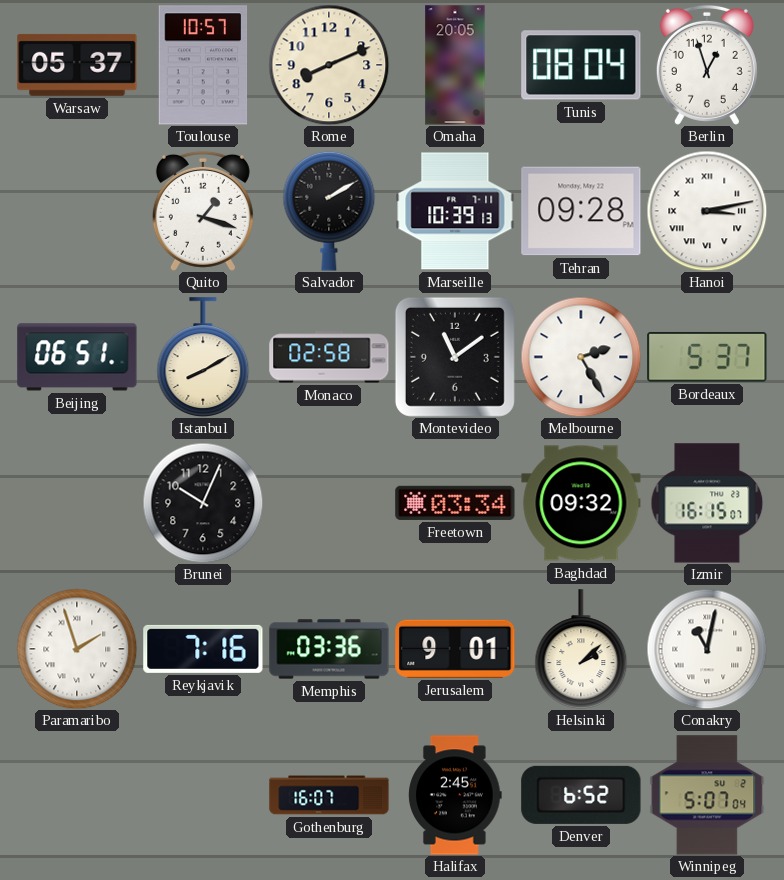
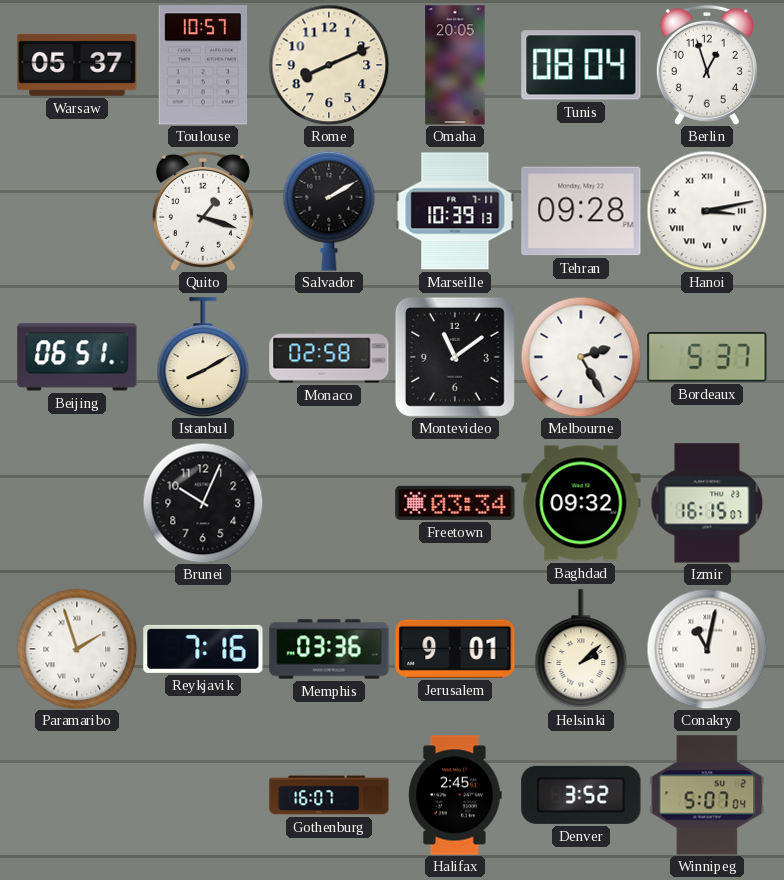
Denver: 6:52 -> 3:52 (581, 795)
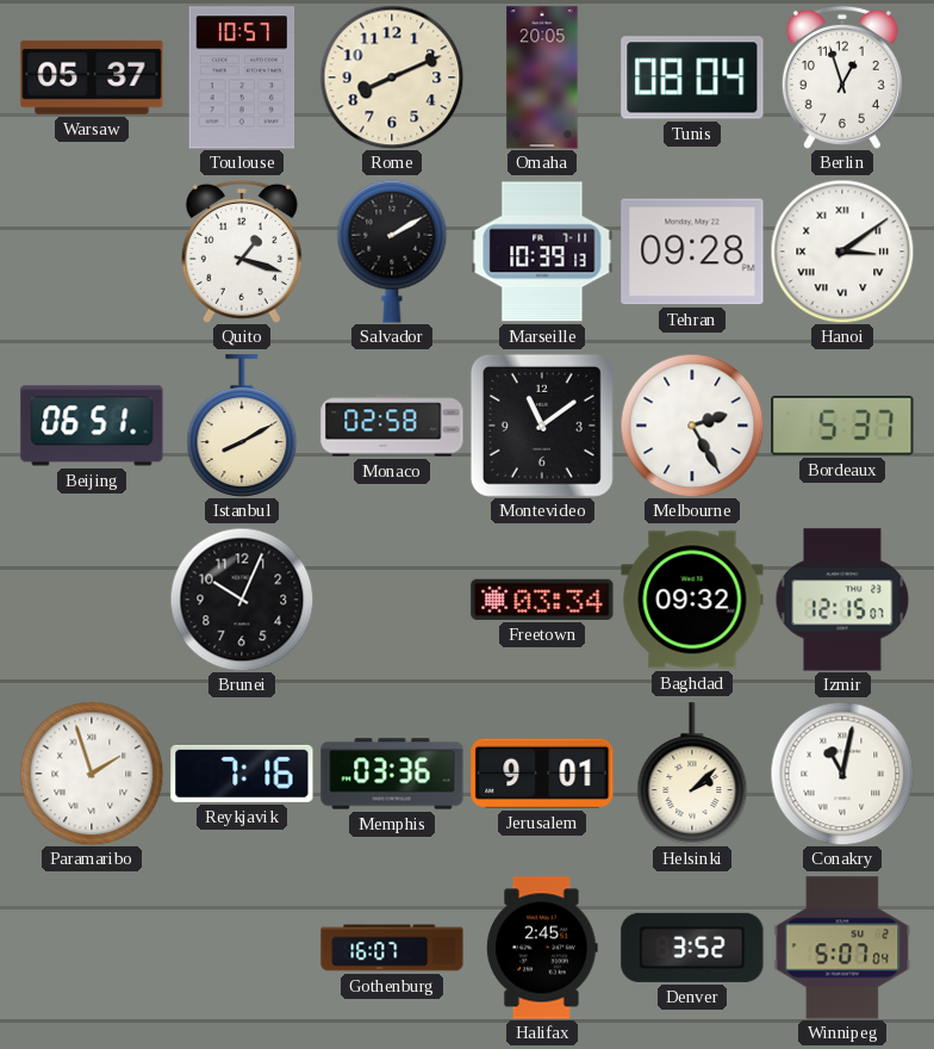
Hanoi: 3:13 -> 3:09 (842, 252)
Izmir: 16:15 -> 12:15 (842, 600)
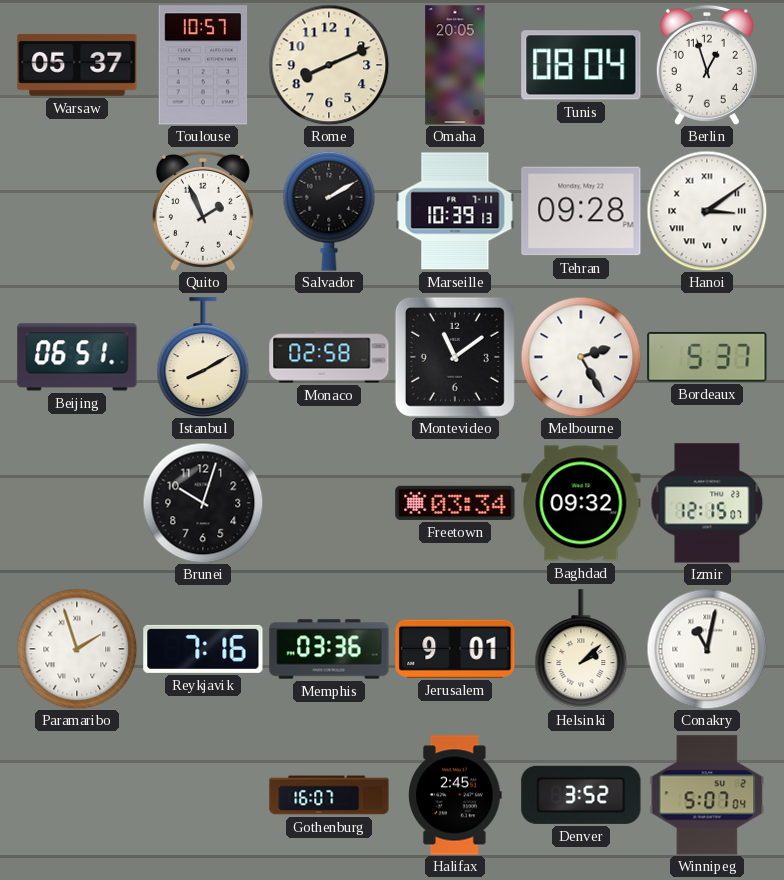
Quito: 1:18 -> 1:56 (203, 211)
Brunei: 10:04 -> 10:03 (203, 503)
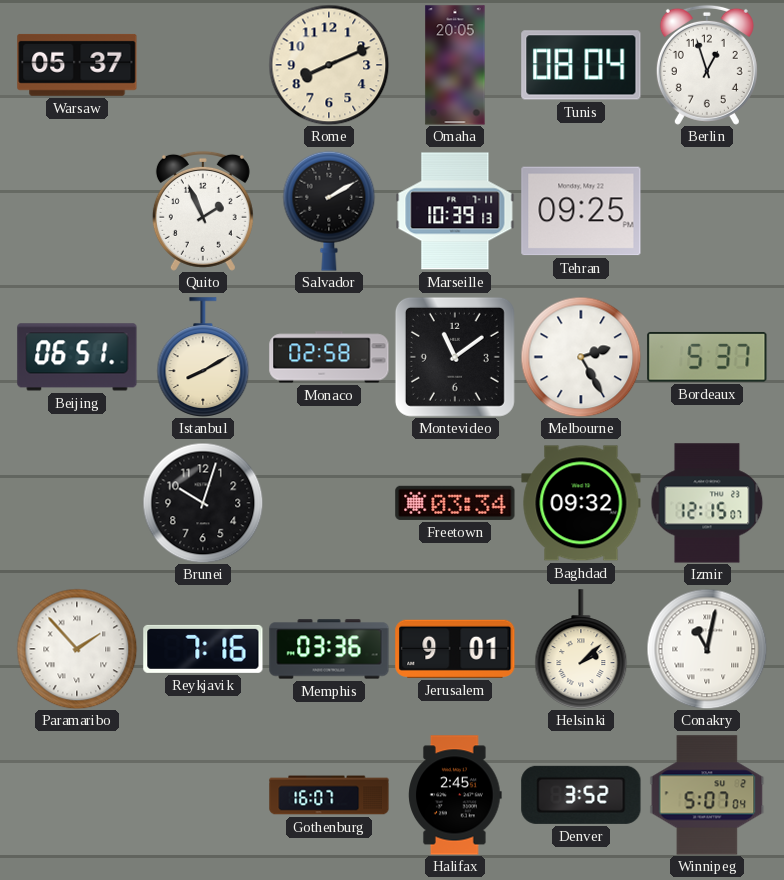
Toulouse: 10:57 -> none (203, 65)
Tehran: 09:28 -> 09:25 (581, 211)
Hanoi: 3:09 -> none (707, 211)
Paramaribo: 1:57 -> 1:53 (77, 649)
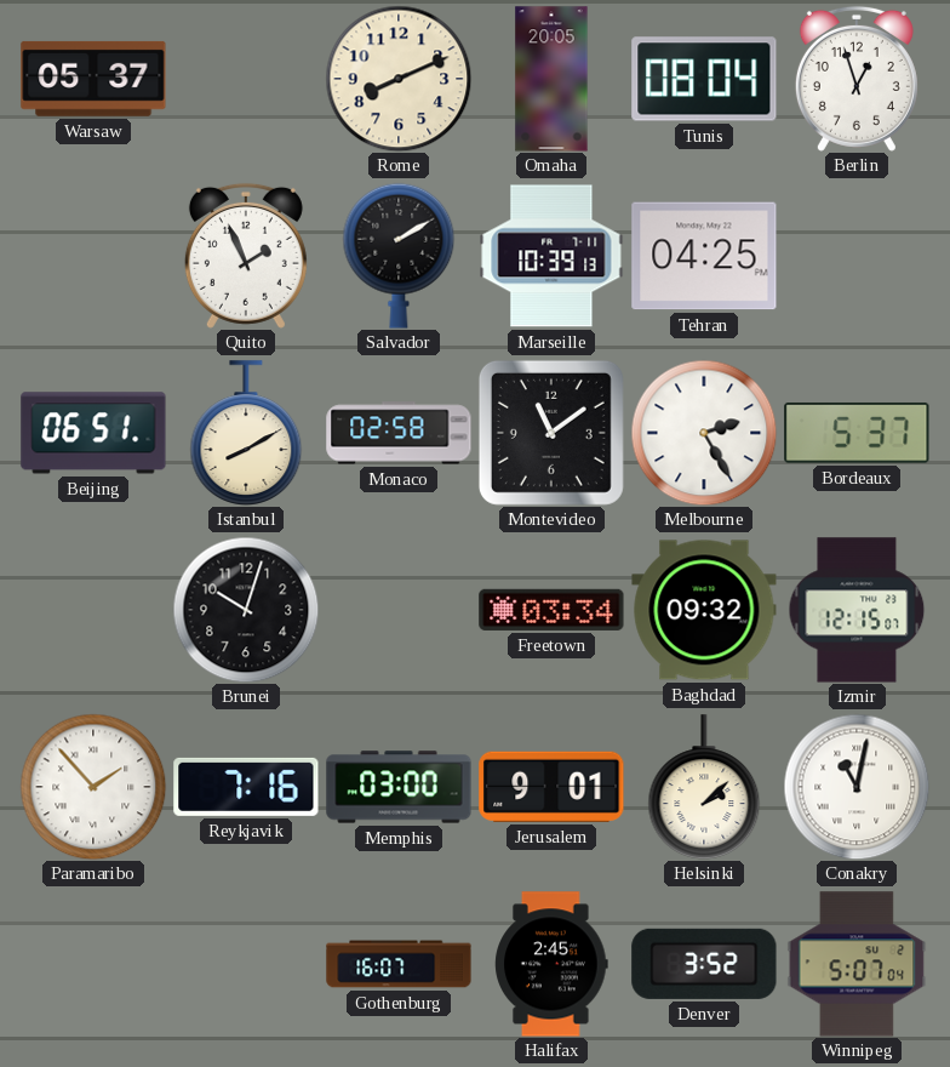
Tehran: 09:25 -> 04:25 (704, 256)
Memphis: 03:36 -> 03:00 (399, 787)
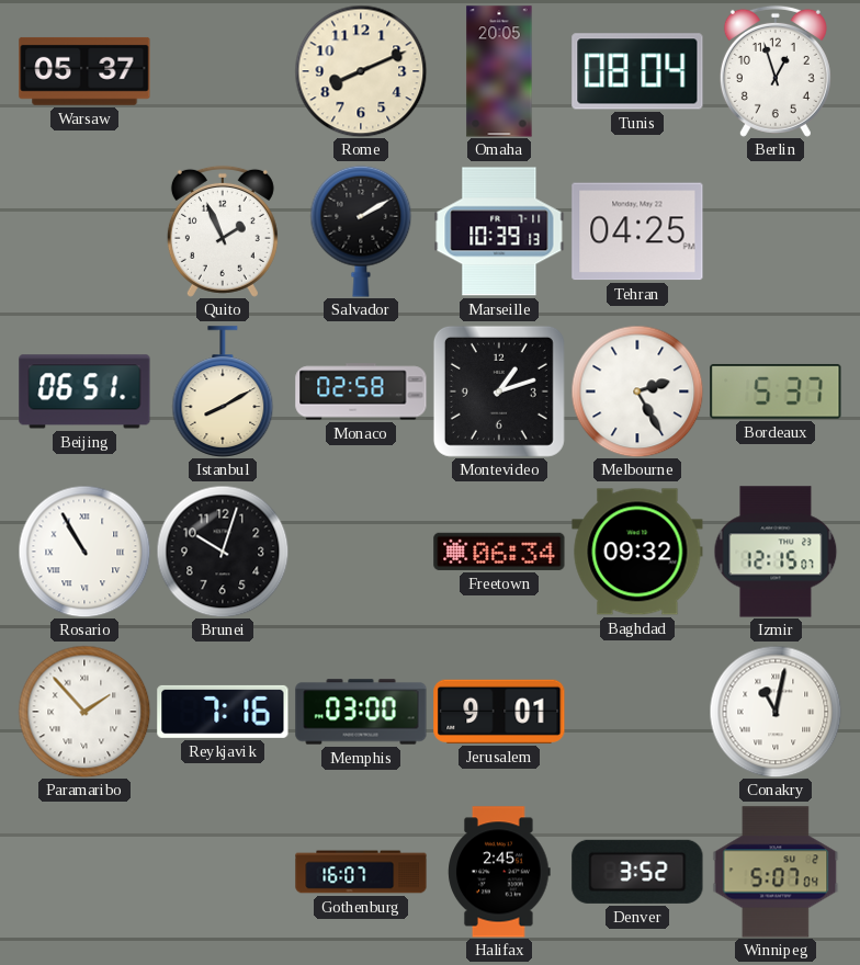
Montevideo: 11:09 -> 1:12 (499, 391)
Rosario: none -> 10:55 (84, 552)
Freetown: 03:34 -> 06:34 (499, 552)
Helsinki: 2:08 -> none (704, 787)
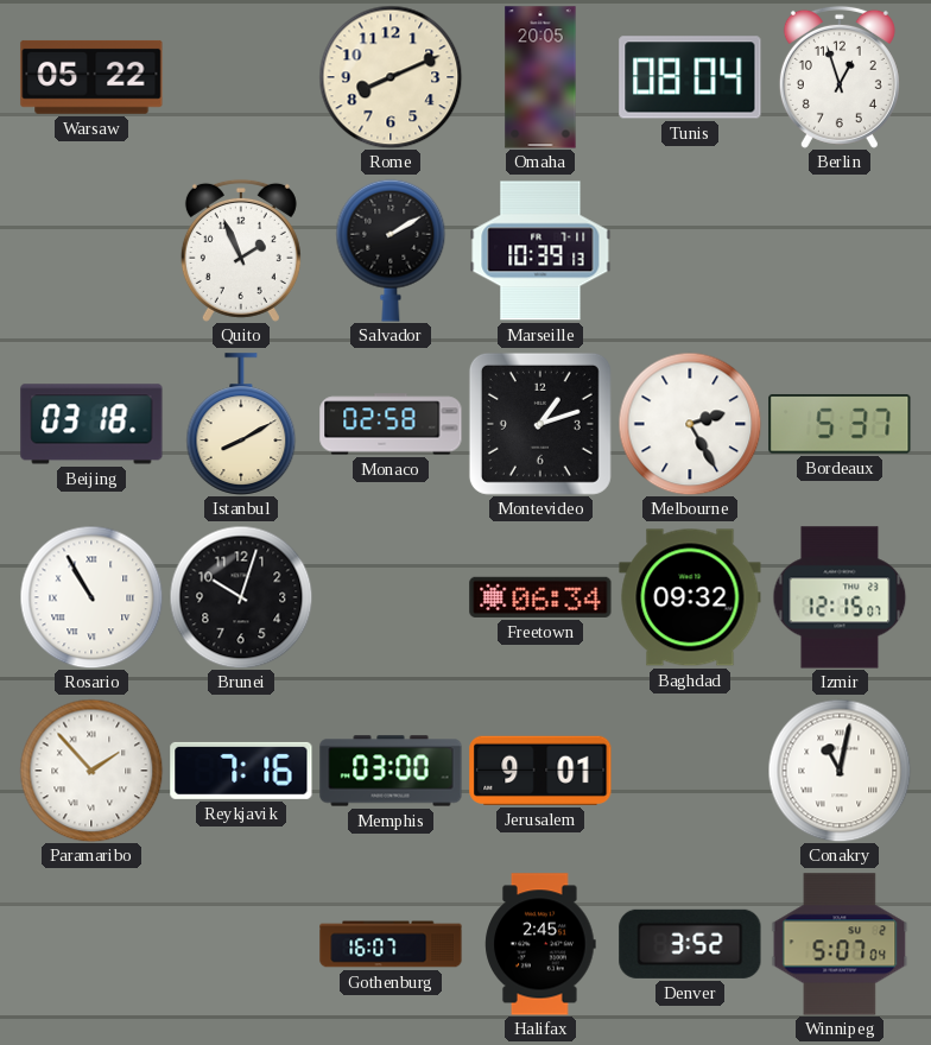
Warsaw: 05:37 -> 05:22 (91, 77)
Tehran: 04:25 -> none (637, 231)
Beijing: 06:51 -> 03:18 (91, 424)
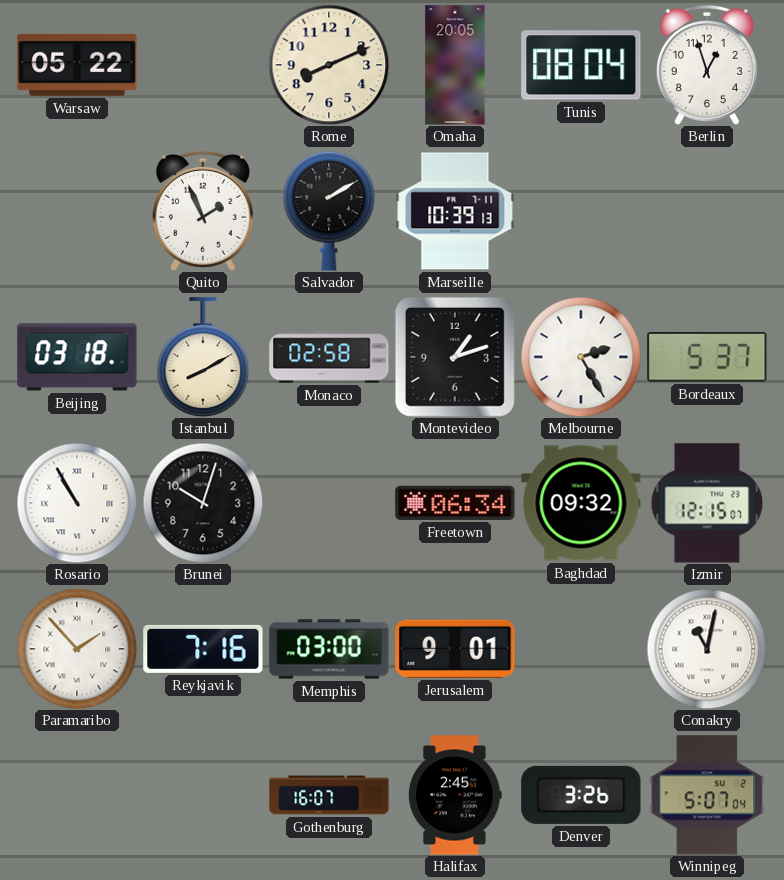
Denver: 3:52 -> 3:26 (581, 795)
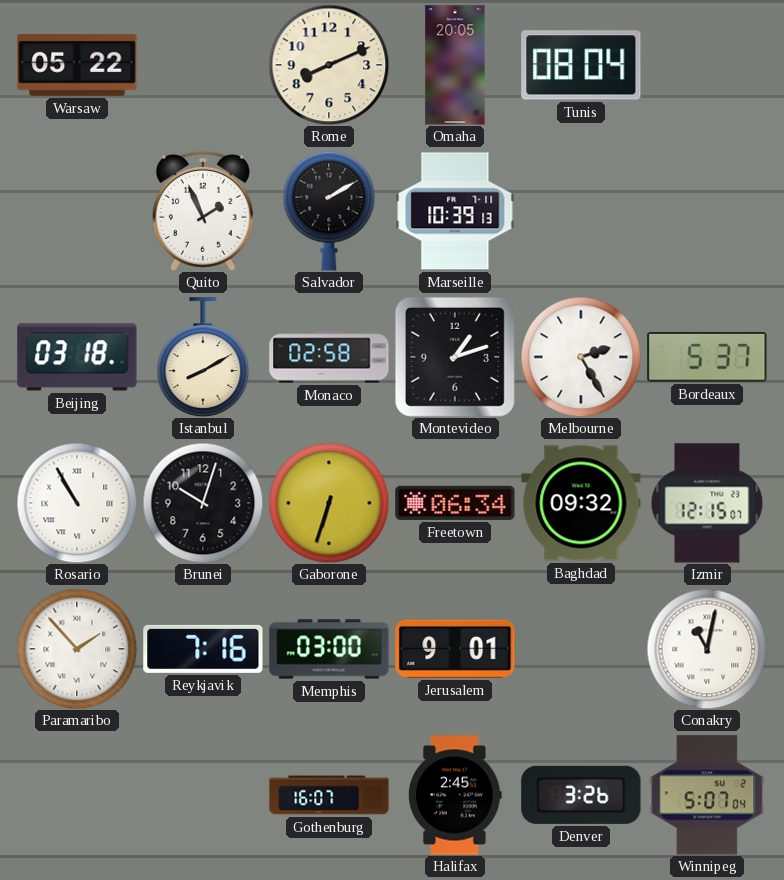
Berlin: 12:57 -> none (707, 65)
Gaborone: none -> 6:33 (329, 503)
